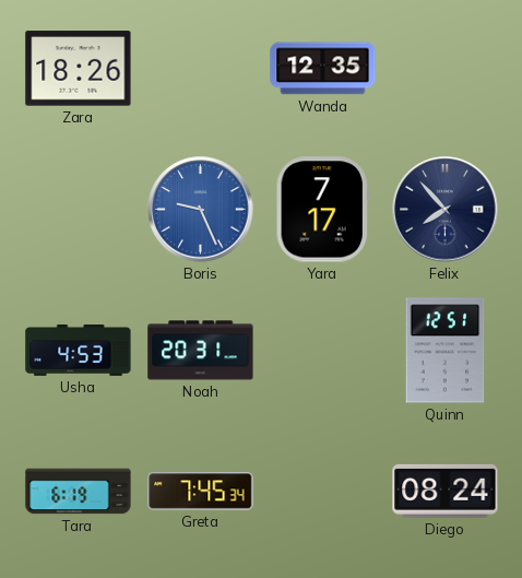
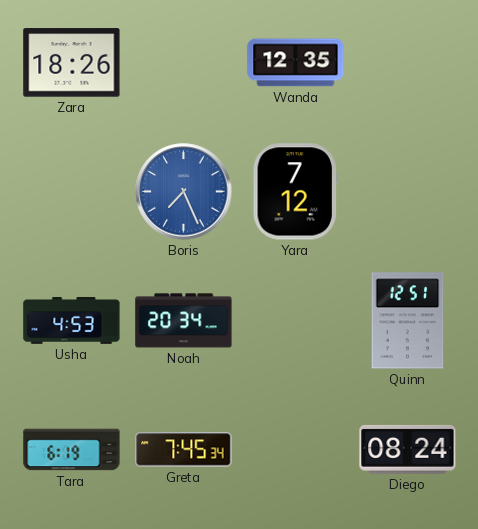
Boris: 9:26 -> 7:26 (184, 192)
Yara: 7:17 -> 7:12 (295, 192)
Felix: 7:53 -> none (446, 210)
Noah: 20:31 -> 20:34 (184, 321)
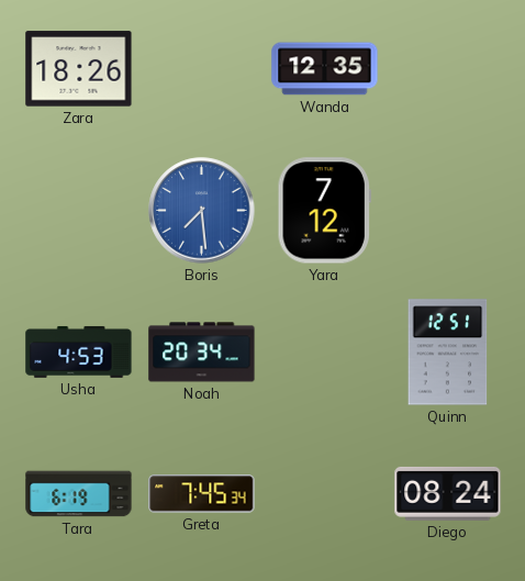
Boris: 7:26 -> 7:29 (202, 211)
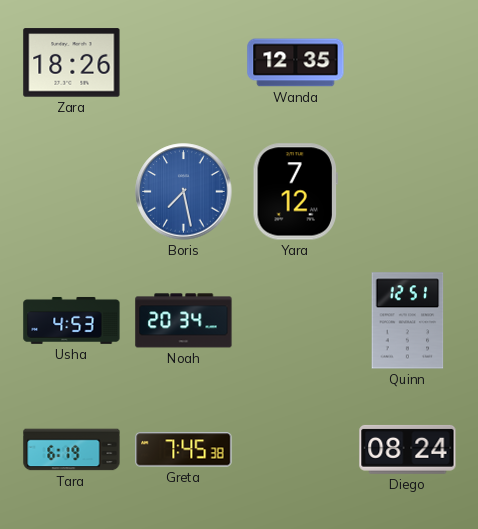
Boris: 7:29 -> 7:28 (184, 192)
Greta: 7:45:34 -> 7:45:38 (184, 450)
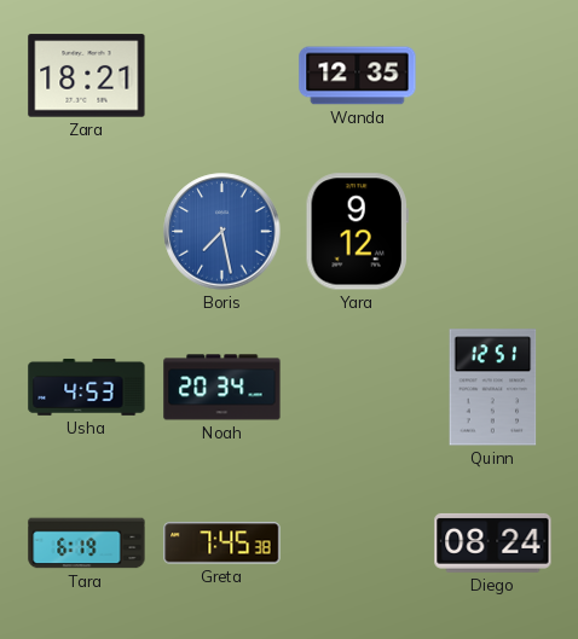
Zara: 18:26 -> 18:21 (87, 76)
Yara: 7:12 -> 9:12 (357, 232)
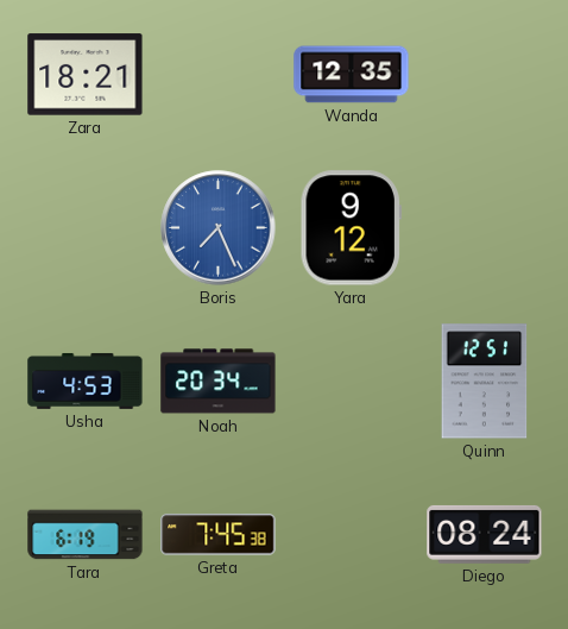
Boris: 7:28 -> 7:26 (219, 228)
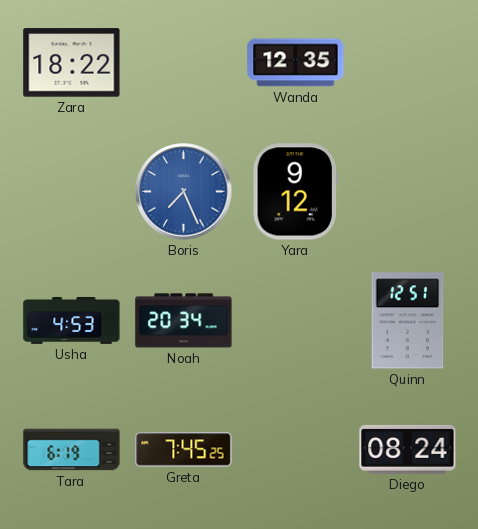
Zara: 18:21 -> 18:22 (72, 63)
Greta: 7:45:38 -> 7:45:25 (184, 450)
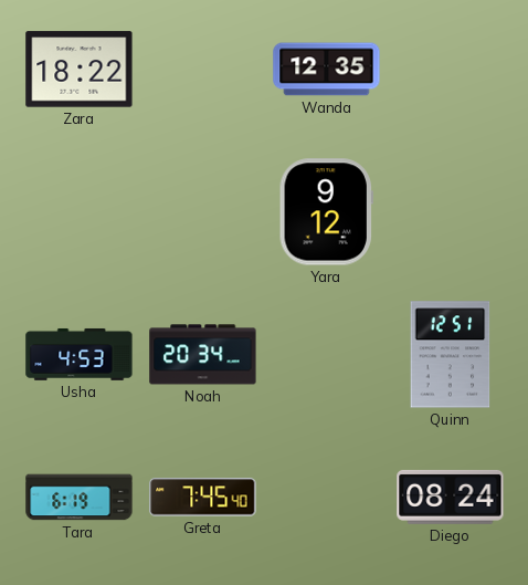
Boris: 7:26 -> none (184, 192)
Greta: 7:45:25 -> 7:45:40 (203, 498)
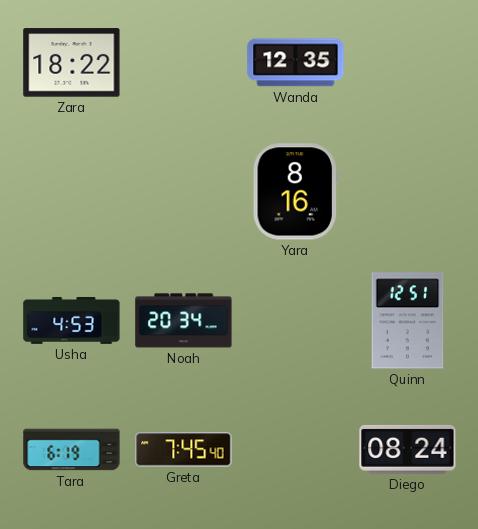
Yara: 9:12 -> 8:16 (295, 192)
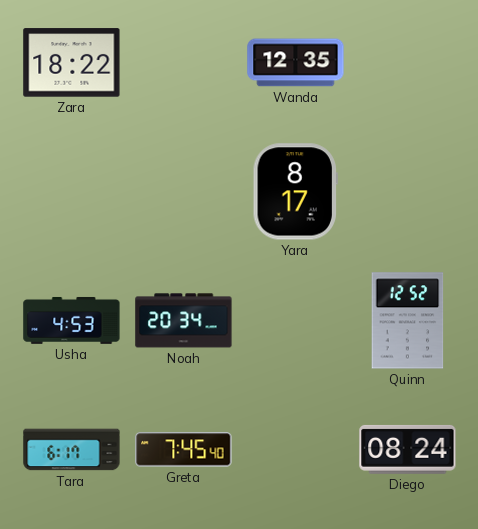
Yara: 8:16 -> 8:17 (295, 192)
Quinn: 12:51 -> 12:52 (408, 321)
Tara: 6:19 -> 6:17 (72, 450)
